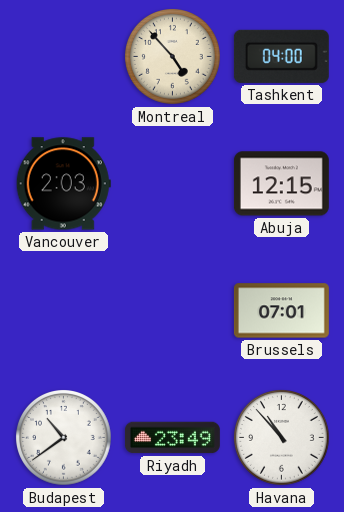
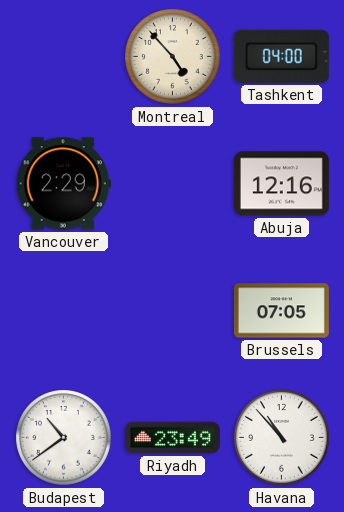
Vancouver: 2:03 -> 2:29 (63, 184)
Abuja: 12:15 -> 12:16 (281, 184)
Brussels: 07:01 -> 07:05 (281, 311)
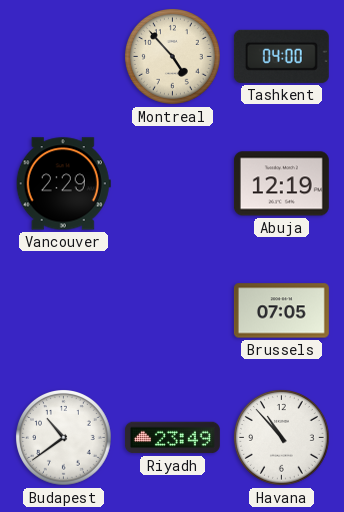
Abuja: 12:16 -> 12:19 (281, 184)
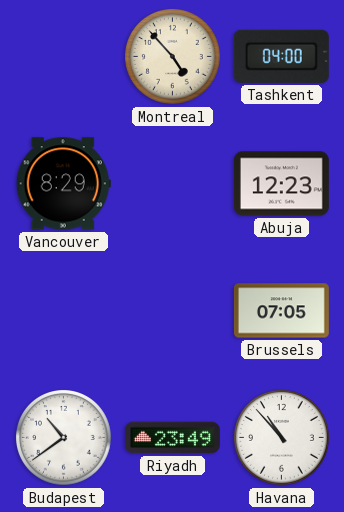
Vancouver: 2:29 -> 8:29 (63, 184)
Abuja: 12:19 -> 12:23 (281, 184)
